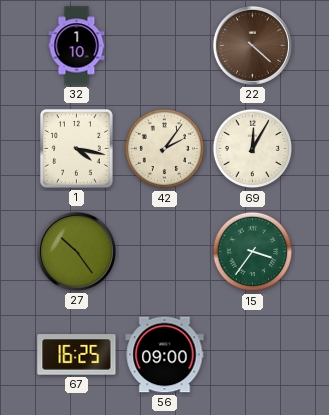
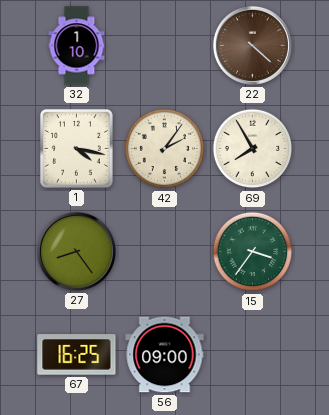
69: 12:05 -> 7:55 (253, 149)
27: 10:24 -> 8:24 (76, 251)
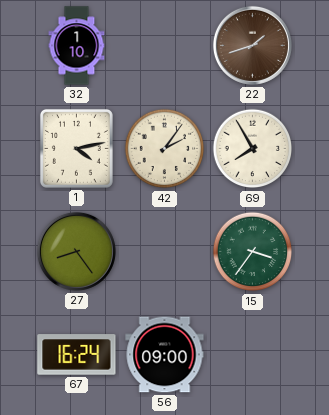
22: 4:22 -> 1:42 (252, 45)
1: 4:17 -> 4:13 (76, 148)
67: 16:25 -> 16:24 (77, 355)
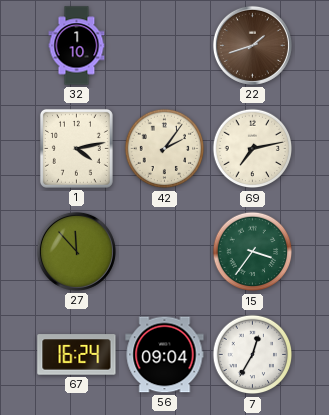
69: 7:55 -> 7:13 (253, 149)
27: 8:24 -> 11:53 (76, 251)
56: 09:00 -> 09:04 (165, 355)
7: none -> 12:35 (253, 355)
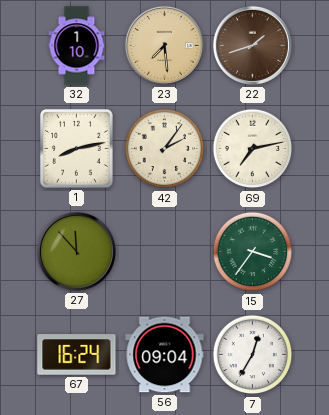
23: none -> 7:29 (164, 45)
1: 4:13 -> 8:13 (76, 148)
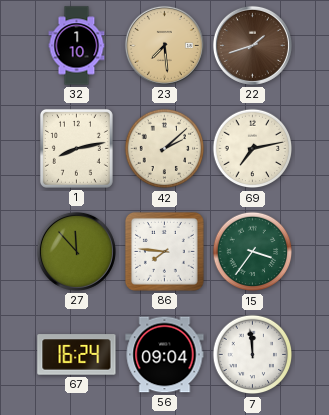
42: 2:06 -> 2:08 (165, 149)
86: none -> 7:46 (164, 251)
7: 12:35 -> 11:59 (253, 355)
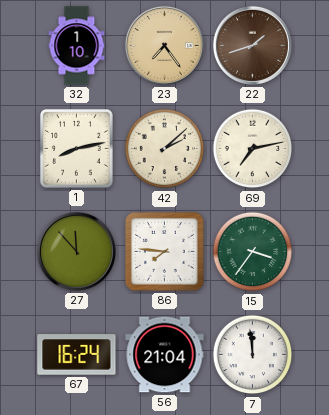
23: 7:29 -> 7:24 (164, 45)
56: 09:04 -> 21:04 (165, 355)
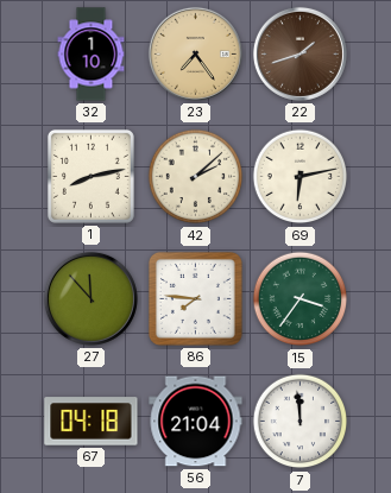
69: 7:13 -> 6:13 (301, 177)
67: 16:24 -> 04:18 (92, 422)
